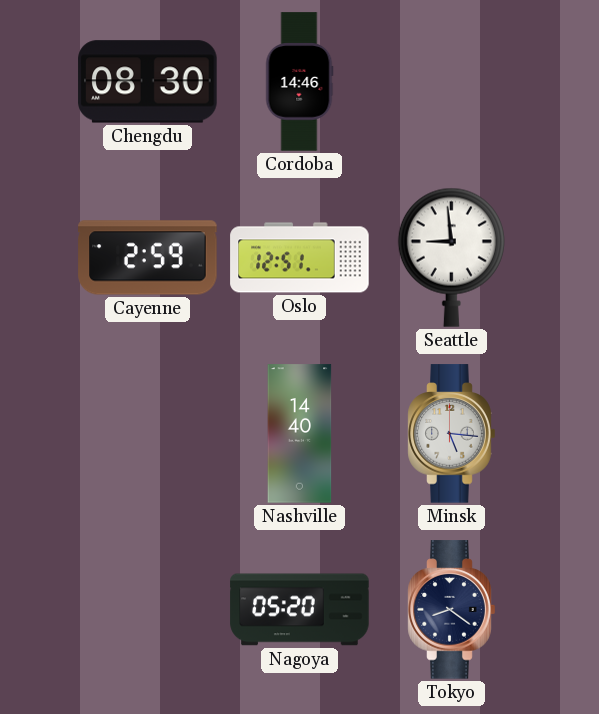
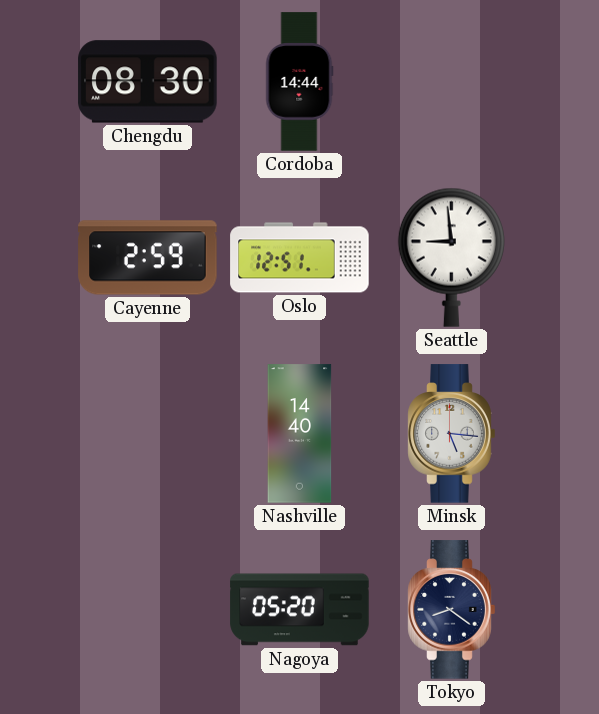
Cordoba: 14:46 -> 14:44 (300, 82)
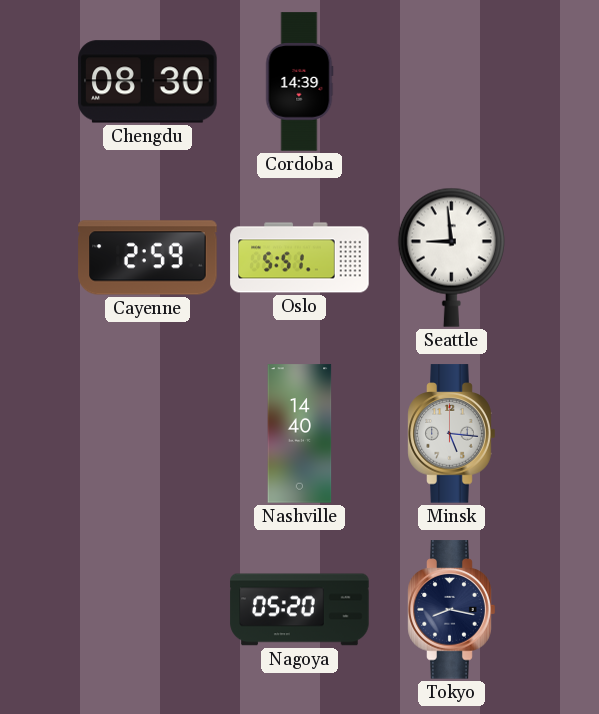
Cordoba: 14:44 -> 14:39 (300, 82)
Oslo: 12:51 -> 5:51 (300, 258)
Tokyo: 8:21 -> 8:17 (452, 610)
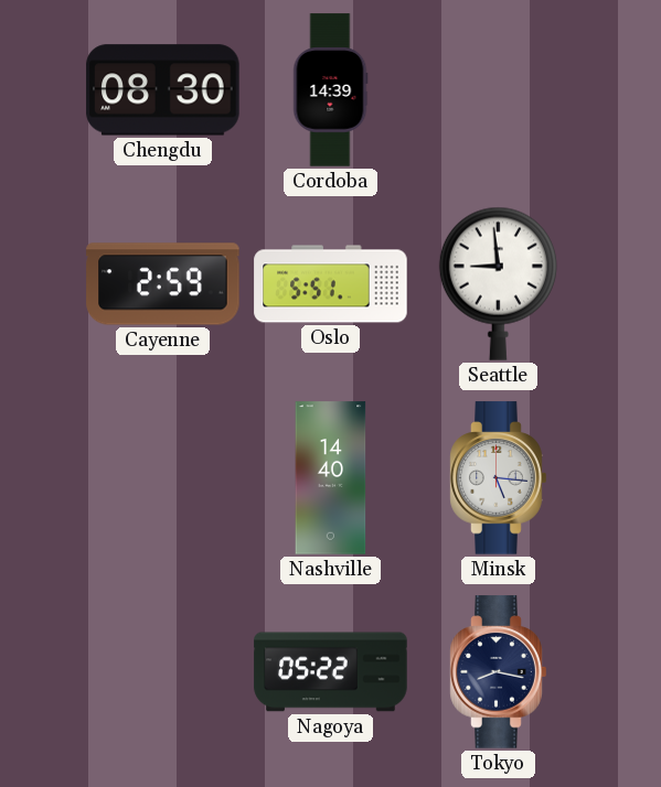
Nagoya: 05:20 -> 05:22 (331, 672)
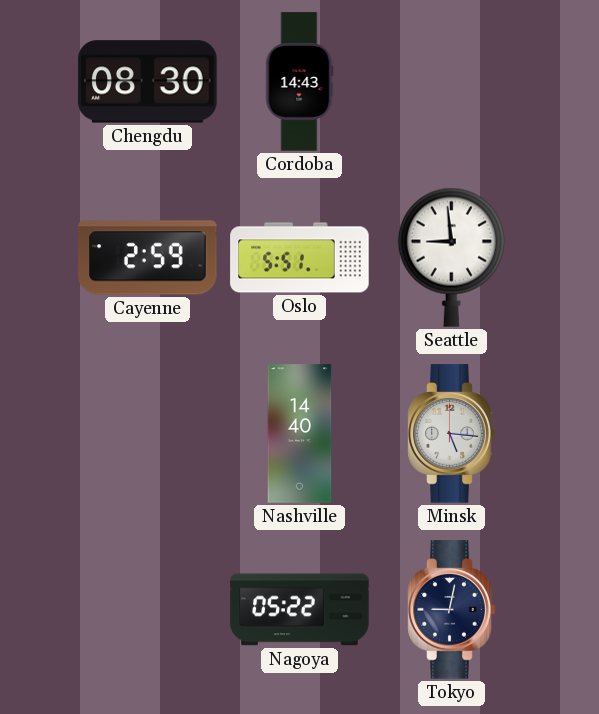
Cordoba: 14:39 -> 14:43 (300, 82)
Tokyo: 8:17 -> 9:02 (452, 610)
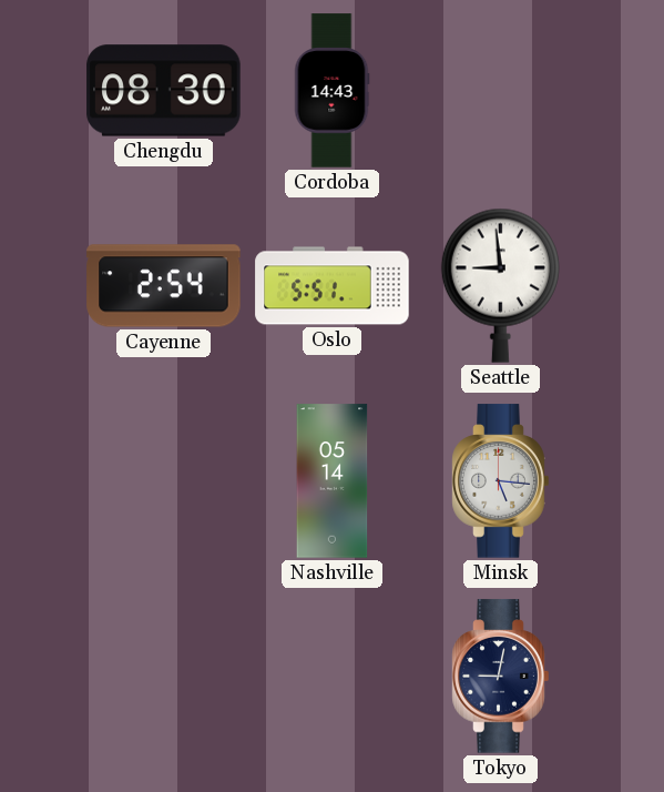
Cayenne: 2:59 -> 2:54 (164, 286)
Nashville: 14:40 -> 05:14 (333, 481)
Nagoya: 05:22 -> none (300, 610)
